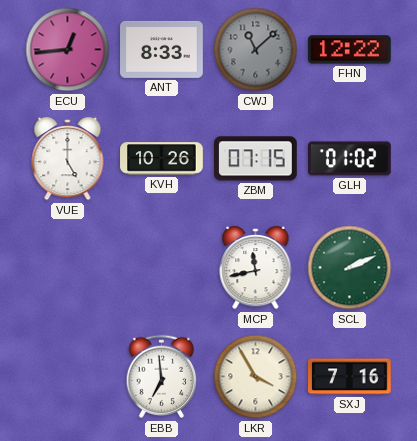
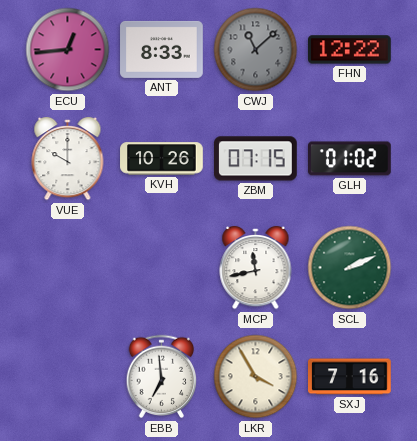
VUE: 5:00 -> 10:00 (68, 159)
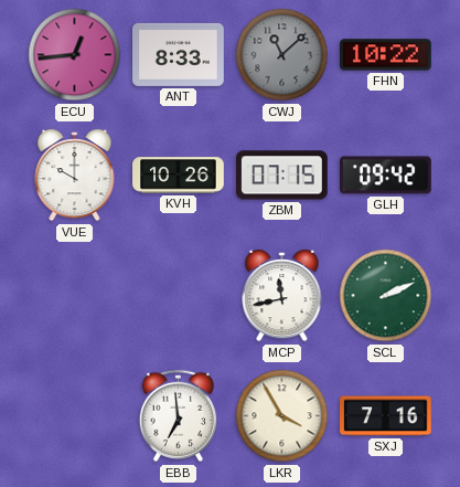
FHN: 12:22 -> 10:22 (386, 55)
GLH: 01:02 -> 09:42 (386, 176)
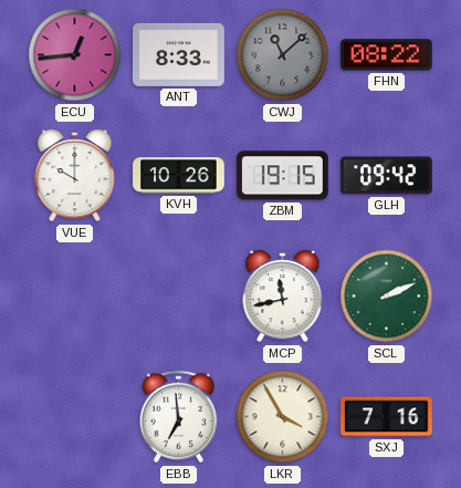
FHN: 10:22 -> 08:22 (387, 55)
ZBM: 07:15 -> 19:15 (283, 176)
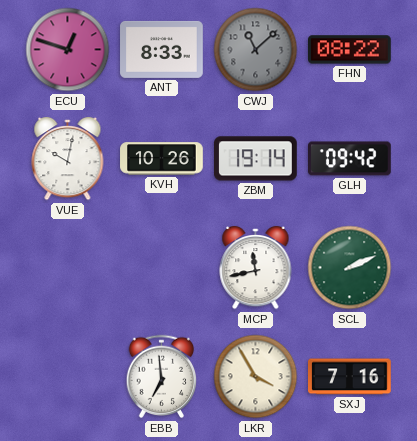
ECU: 12:44 -> 12:48 (68, 50)
VUE: 10:00 -> 10:02 (68, 159)
ZBM: 19:15 -> 19:14 (256, 159)
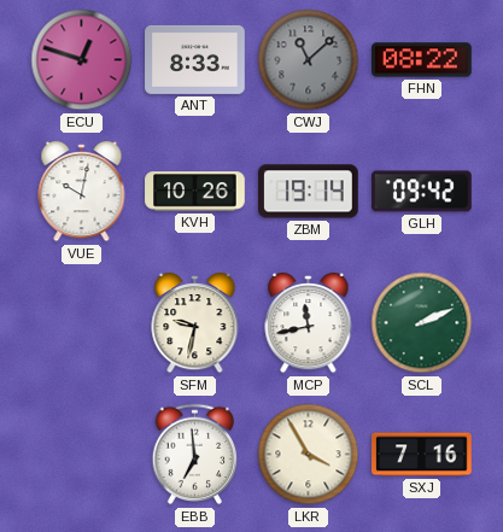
SFM: none -> 9:32 (195, 323)
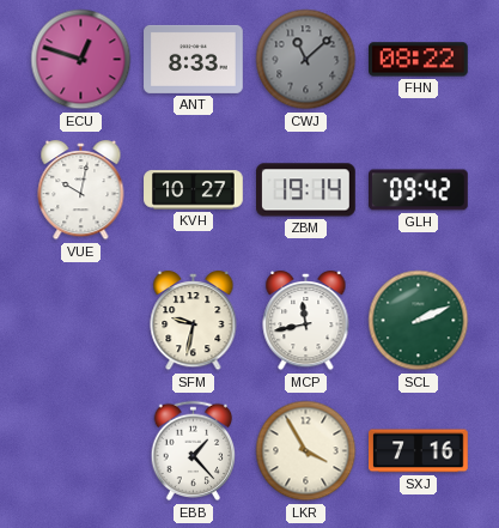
KVH: 10:26 -> 10:27 (194, 190)
EBB: 6:59 -> 1:23 (194, 451)
